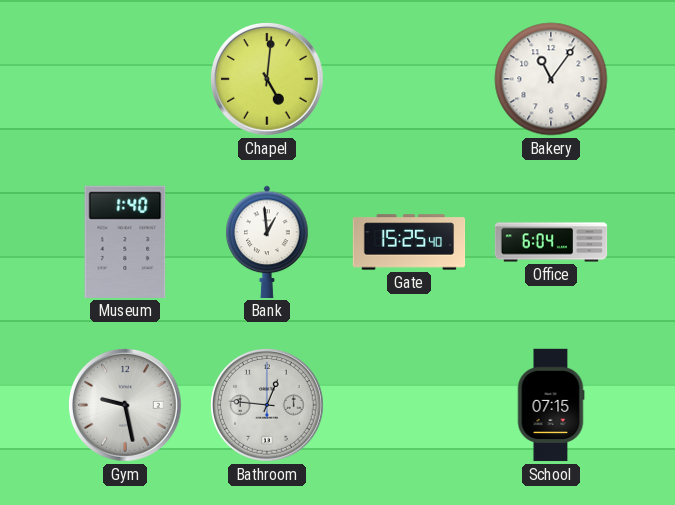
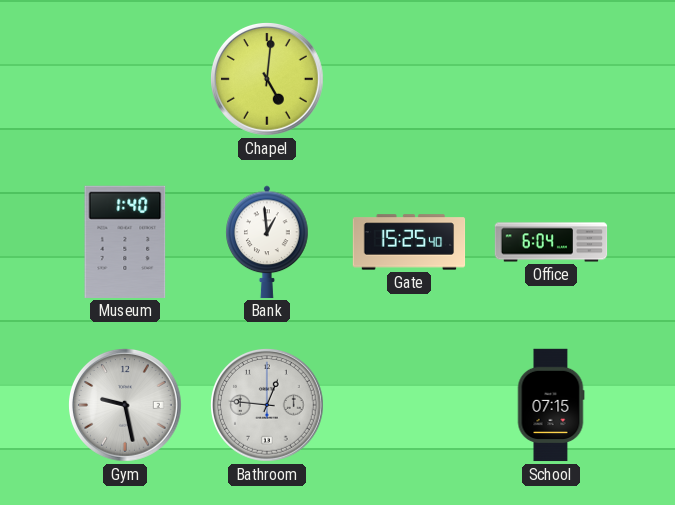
Bakery: 11:06 -> none (551, 79)
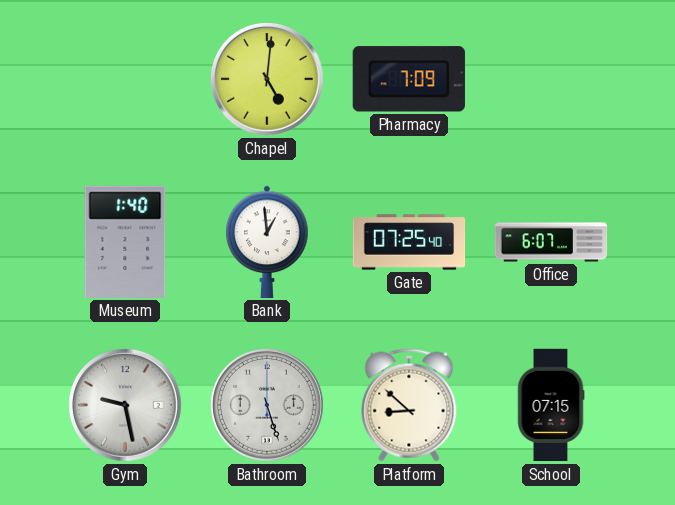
Pharmacy: none -> 7:09 (409, 79)
Gate: 15:25 -> 07:25 (409, 242)
Office: 6:04 -> 6:07 (551, 242)
Bathroom: 12:46 -> 5:27 (268, 406)
Platform: none -> 8:52 (409, 405)
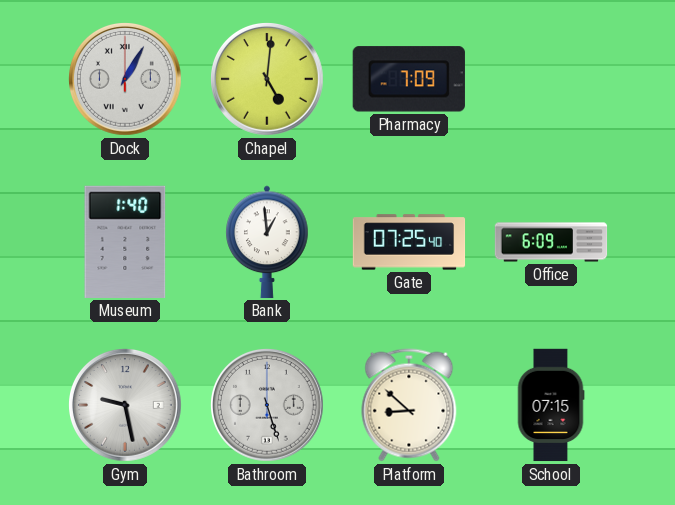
Dock: none -> 1:05 (126, 80)
Office: 6:07 -> 6:09 (551, 242)
